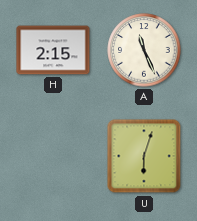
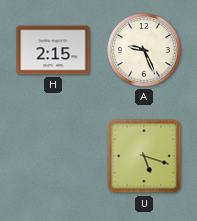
A: 11:26 -> 9:26 (144, 50)
U: 6:03 -> 5:18 (144, 156)
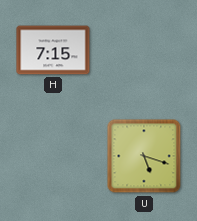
H: 2:15 -> 7:15 (53, 50)
A: 9:26 -> none (144, 50)
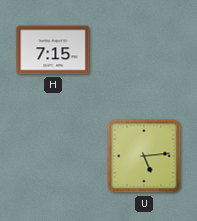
U: 5:18 -> 5:14 (144, 156)
